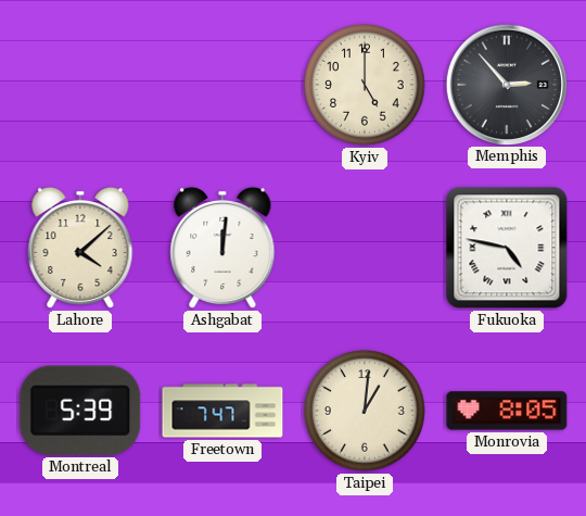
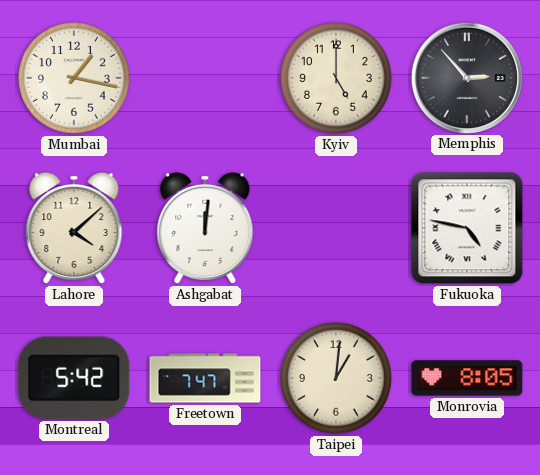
Mumbai: none -> 1:17 (75, 79)
Montreal: 5:39 -> 5:42 (74, 378)
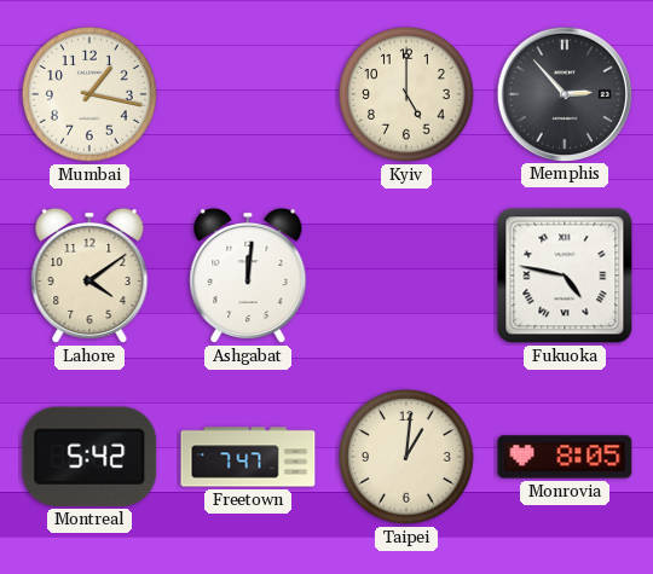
Lahore: 4:08 -> 4:09 (89, 276)
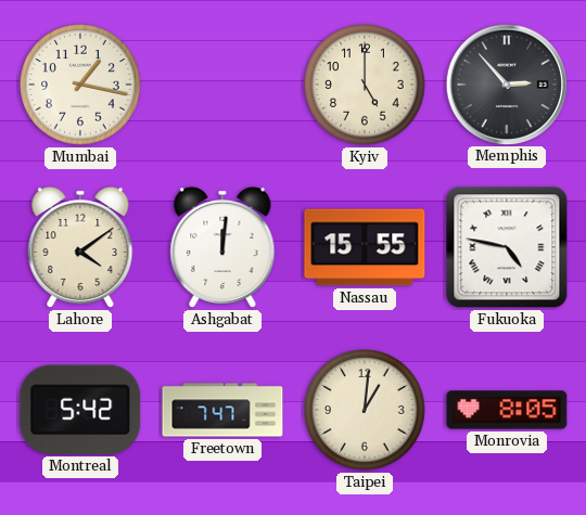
Nassau: none -> 15:55 (365, 247)
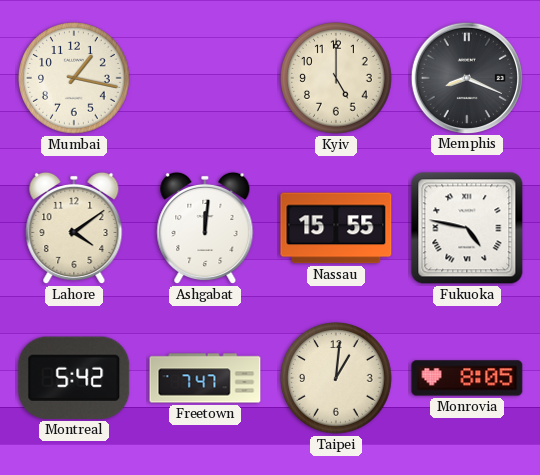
Memphis: 2:53 -> 8:19 (466, 77)
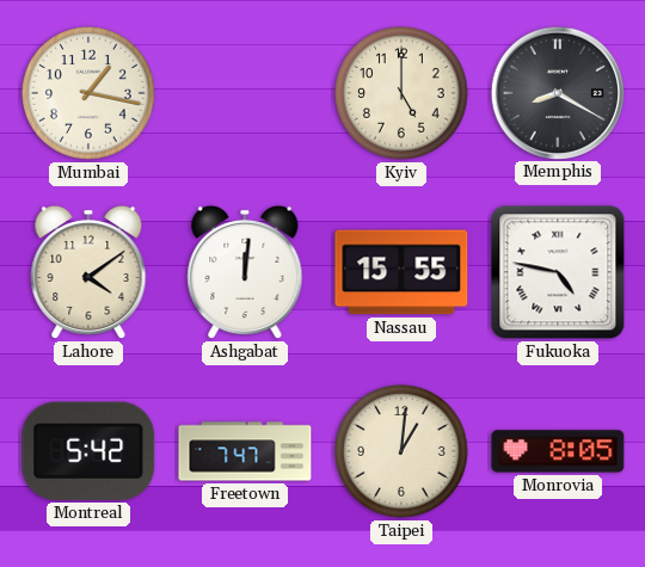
Memphis: 8:19 -> 8:20 (557, 92)
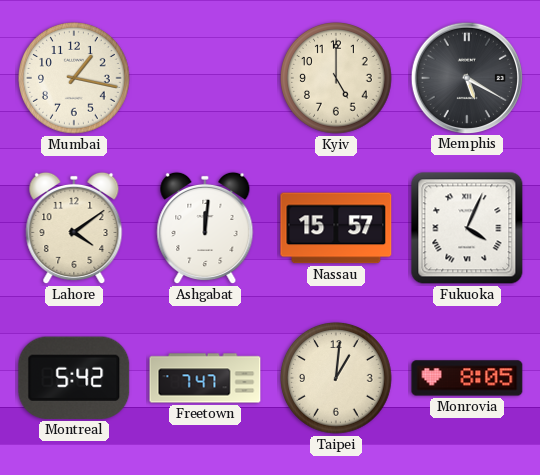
Memphis: 8:20 -> 5:20 (466, 77)
Nassau: 15:55 -> 15:57 (336, 228)
Fukuoka: 4:47 -> 4:04 (467, 228)
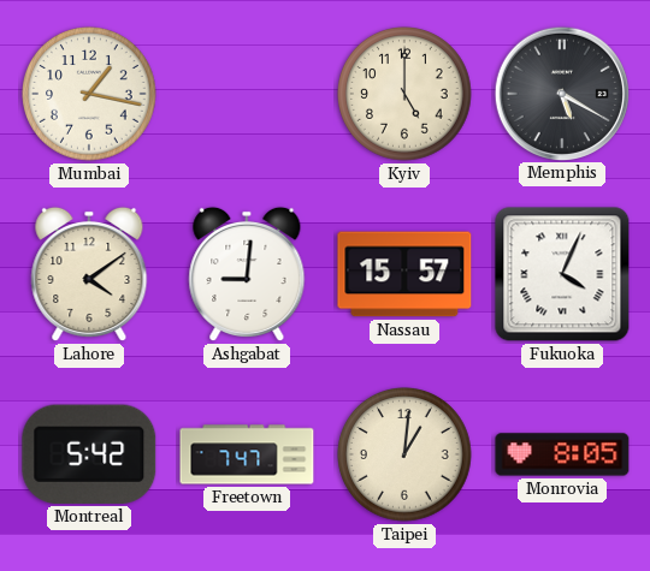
Ashgabat: 12:01 -> 9:01 (247, 274)
